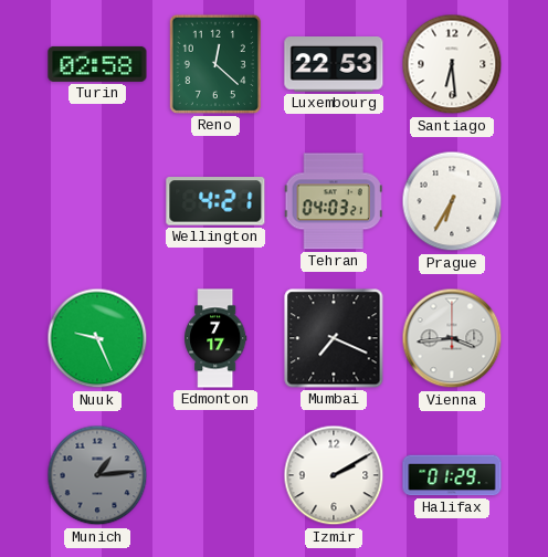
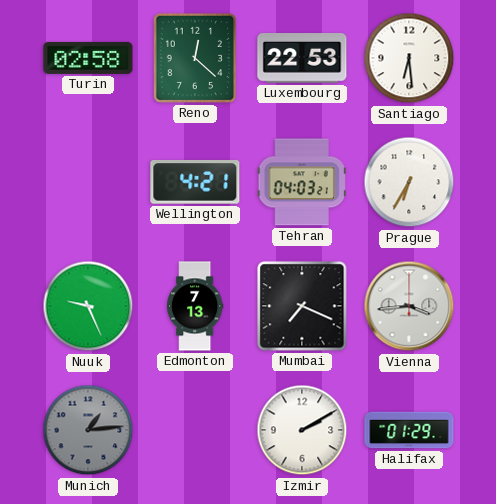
Edmonton: 7:17 -> 7:13 (196, 306)
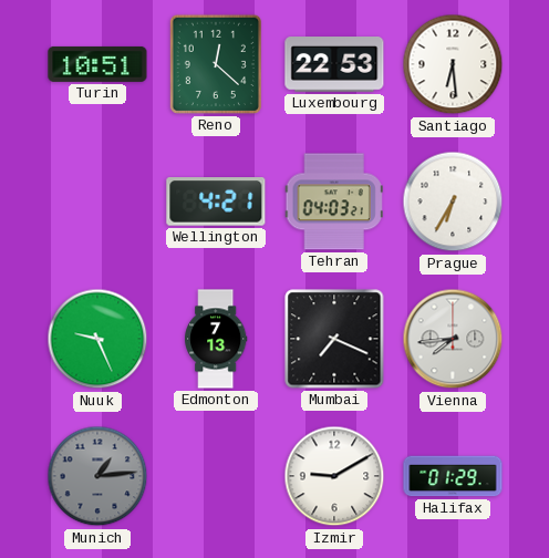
Turin: 02:58 -> 10:51 (97, 64)
Vienna: 3:44 -> 7:44 (453, 339)
Izmir: 2:10 -> 9:10 (334, 476)
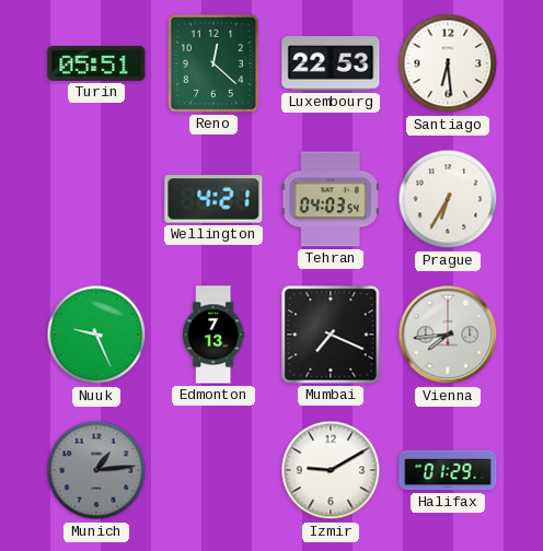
Turin: 10:51 -> 05:51 (96, 63)
Tehran: 04:03:21 -> 04:03:54 (331, 199)
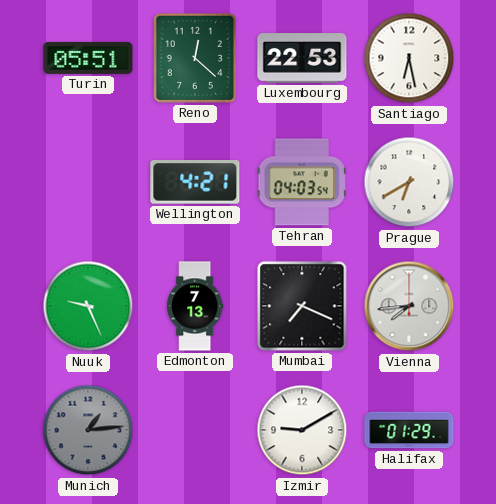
Santiago: 6:29 -> 6:28 (409, 58)
Prague: 6:35 -> 6:40 (409, 182)
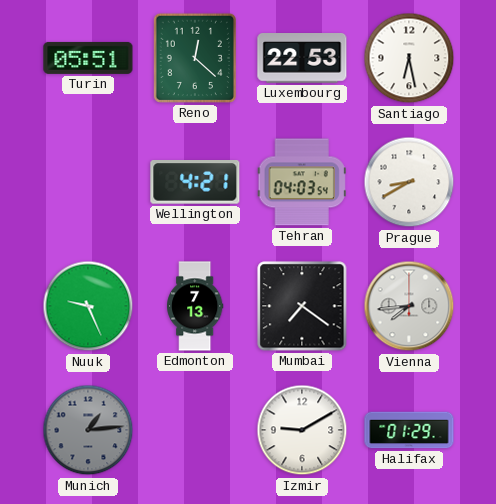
Prague: 6:40 -> 8:40 (409, 182)
Mumbai: 7:19 -> 7:21 (302, 306)
